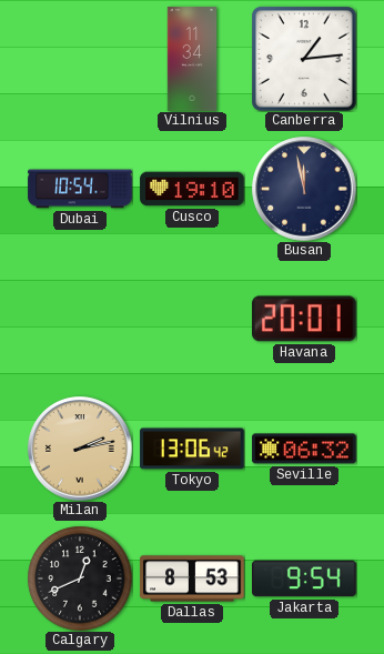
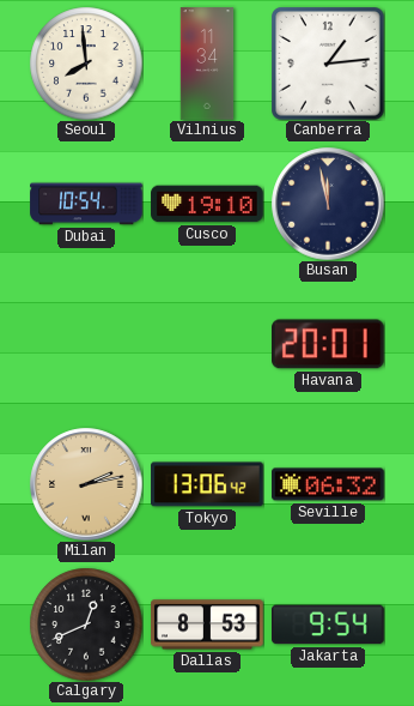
Seoul: none -> 7:59 (86, 64)
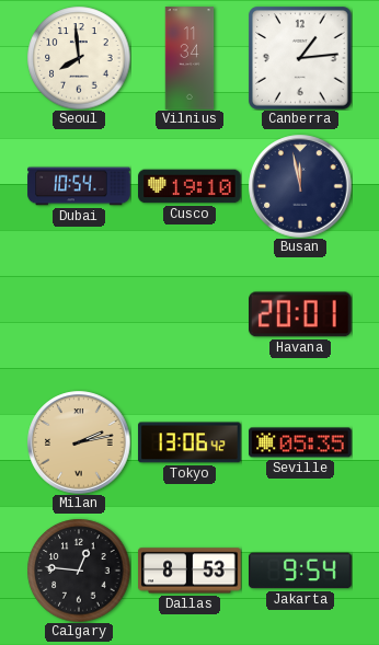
Seville: 06:32 -> 05:35 (300, 442)
Calgary: 12:41 -> 12:46 (79, 571)
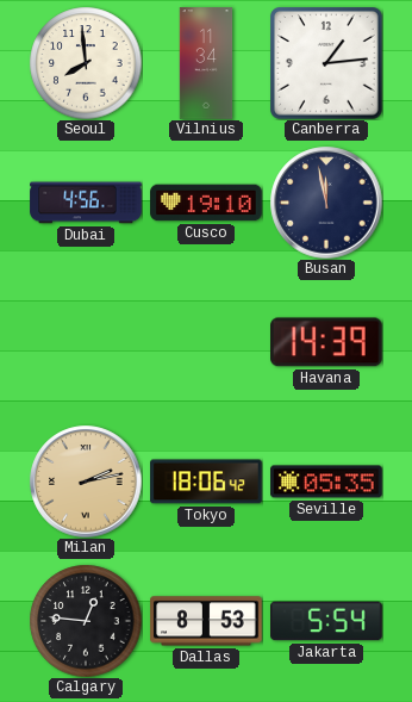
Dubai: 10:54 -> 4:56 (86, 203)
Havana: 20:01 -> 14:39 (327, 342)
Tokyo: 13:06 -> 18:06 (206, 482)
Jakarta: 9:54 -> 5:54 (327, 621)
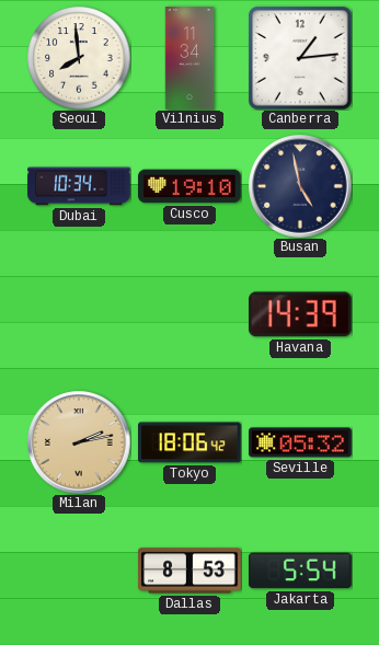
Dubai: 4:56 -> 10:34 (79, 186)
Busan: 11:58 -> 4:58 (300, 186)
Seville: 05:35 -> 05:32 (300, 442)
Calgary: 12:46 -> none (86, 621)
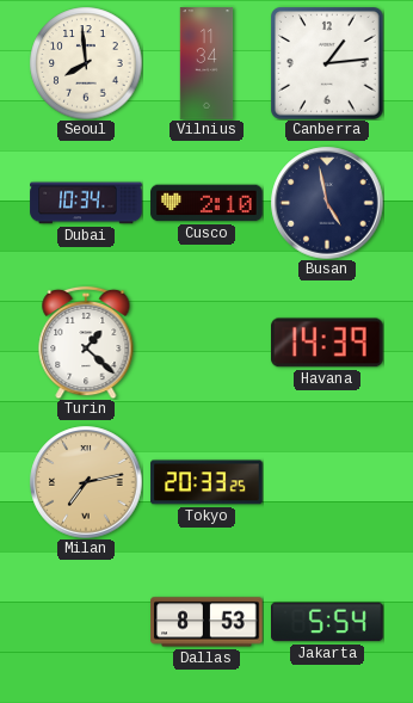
Cusco: 19:10 -> 2:10 (207, 203)
Turin: none -> 1:22 (86, 343)
Milan: 2:13 -> 7:13 (86, 482)
Tokyo: 18:06 -> 20:33 (207, 482)
Seville: 05:32 -> none (300, 442)
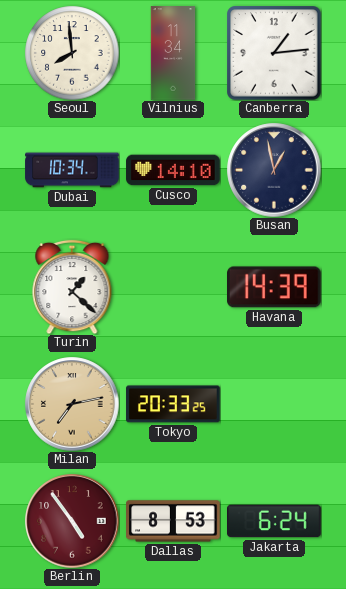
Cusco: 2:10 -> 14:10 (173, 170)
Busan: 4:58 -> 12:58 (274, 170)
Berlin: none -> 4:54 (72, 521)
Jakarta: 5:54 -> 6:24 (275, 521)
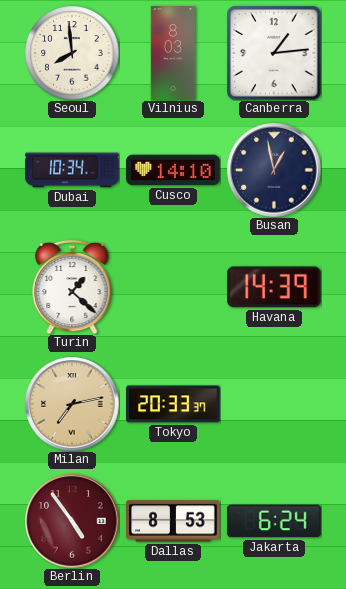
Vilnius: 11:34 -> 8:03 (173, 53)
Tokyo: 20:33:25 -> 20:33:37 (173, 404)
